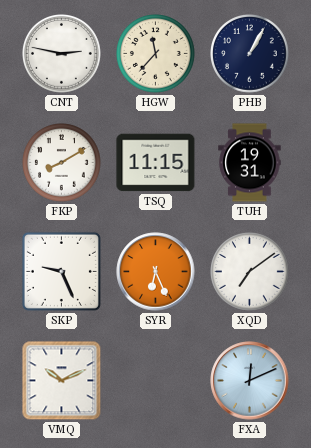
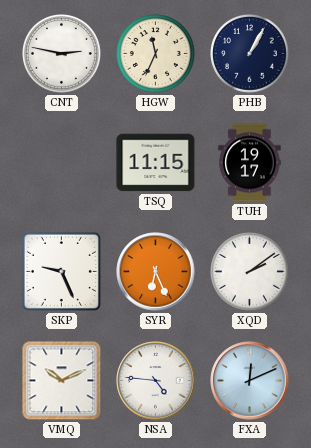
HGW: 11:37 -> 11:34 (156, 54)
FKP: 8:10 -> none (62, 163)
TUH: 19:31 -> 19:17 (250, 163)
XQD: 7:09 -> 2:09 (250, 272)
NSA: none -> 4:46 (156, 381)
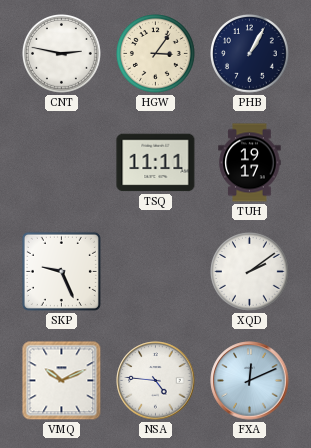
HGW: 11:34 -> 3:06 (156, 54)
TSQ: 11:15 -> 11:11 (156, 163)
SYR: 6:26 -> none (156, 272)
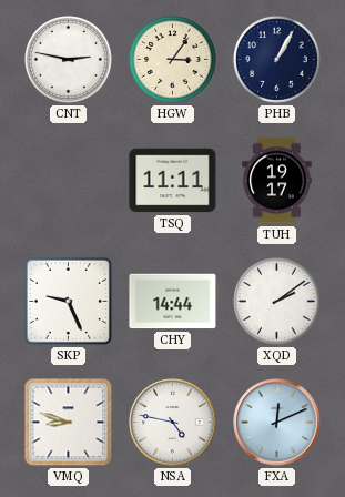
CHY: none -> 14:44 (173, 302)
VMQ: 10:11 -> 8:48 (69, 423)
NSA: 4:46 -> 4:47 (173, 423)
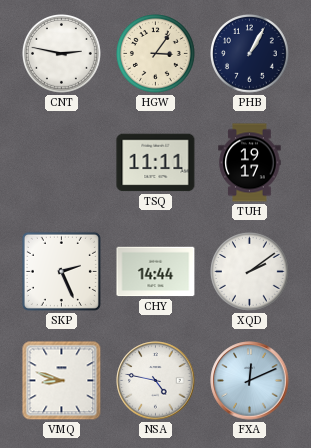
SKP: 9:26 -> 2:26 (61, 271)
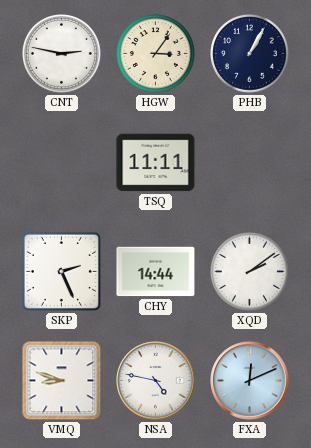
TUH: 19:17 -> none (250, 163)
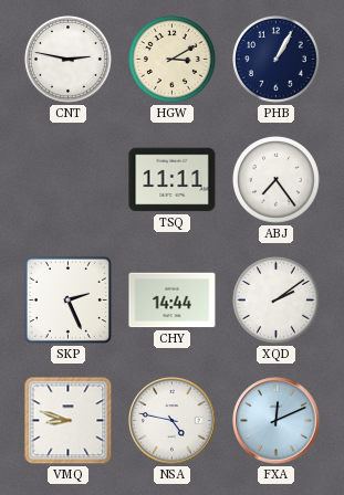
HGW: 3:06 -> 3:10 (173, 60)
ABJ: none -> 7:24 (277, 180)
